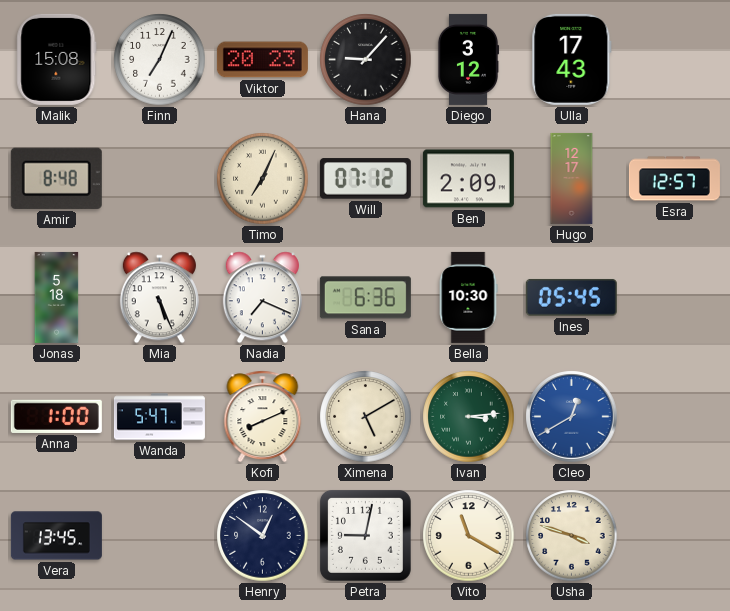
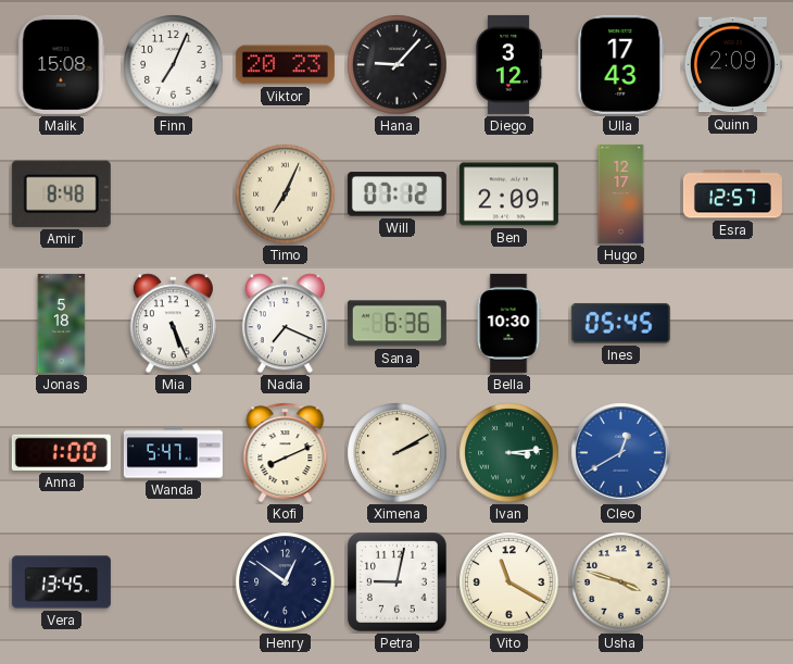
Quinn: none -> 2:09 (732, 65)
Ximena: 5:10 -> 2:10 (398, 453)
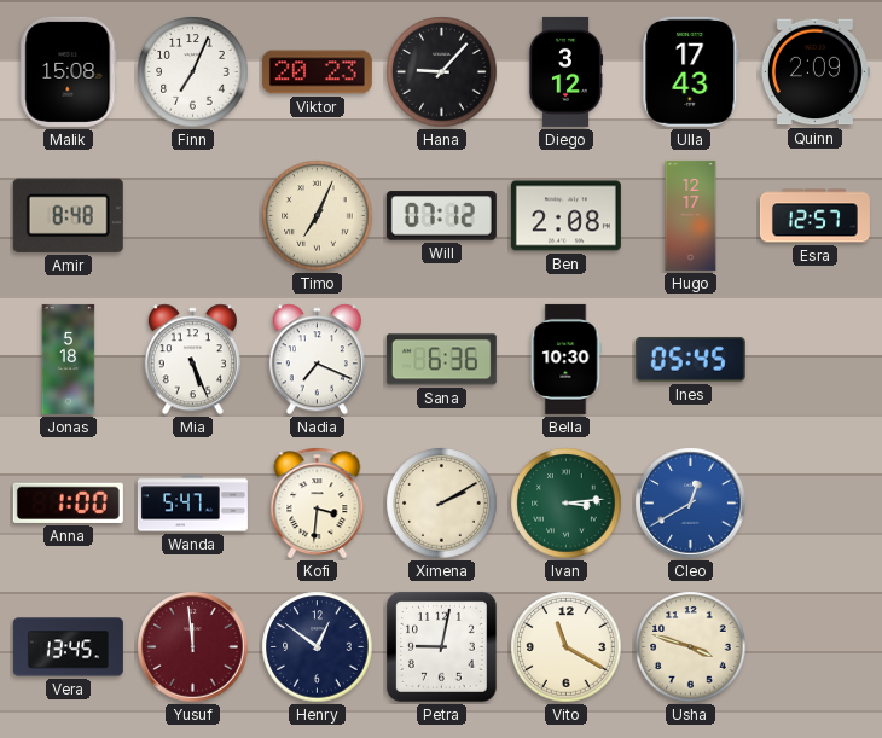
Ben: 2:09 -> 2:08 (565, 216)
Kofi: 8:11 -> 3:31 (318, 504)
Yusuf: none -> 11:59 (193, 647)
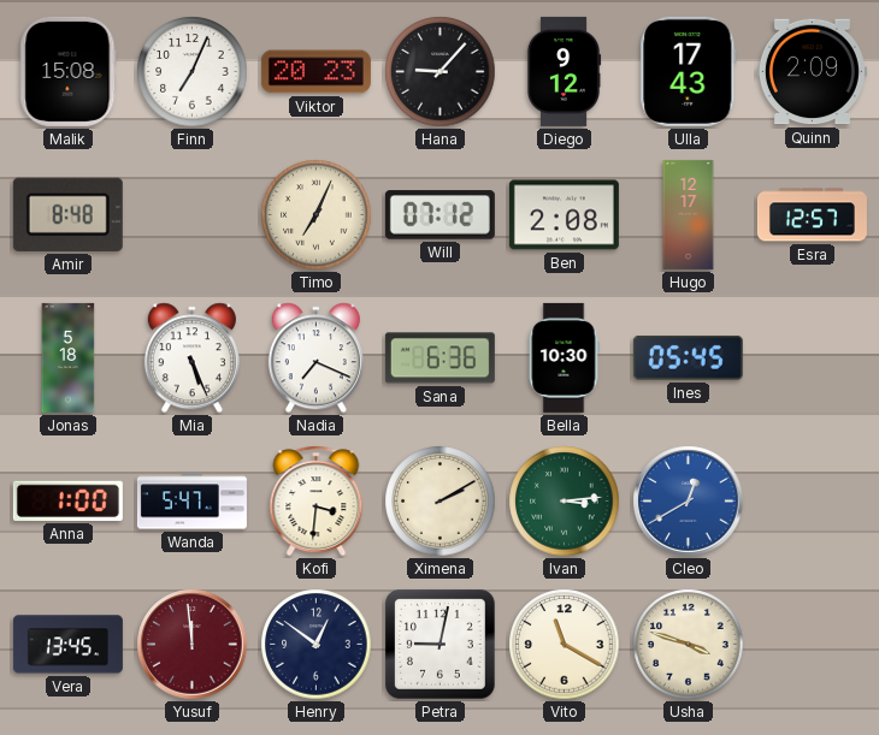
Diego: 3:12 -> 9:12 (564, 71)
